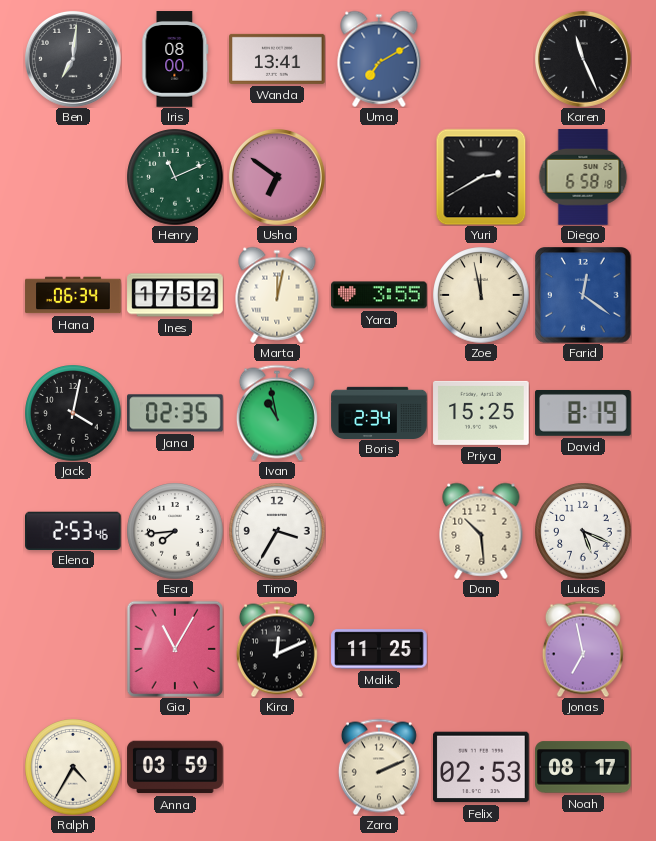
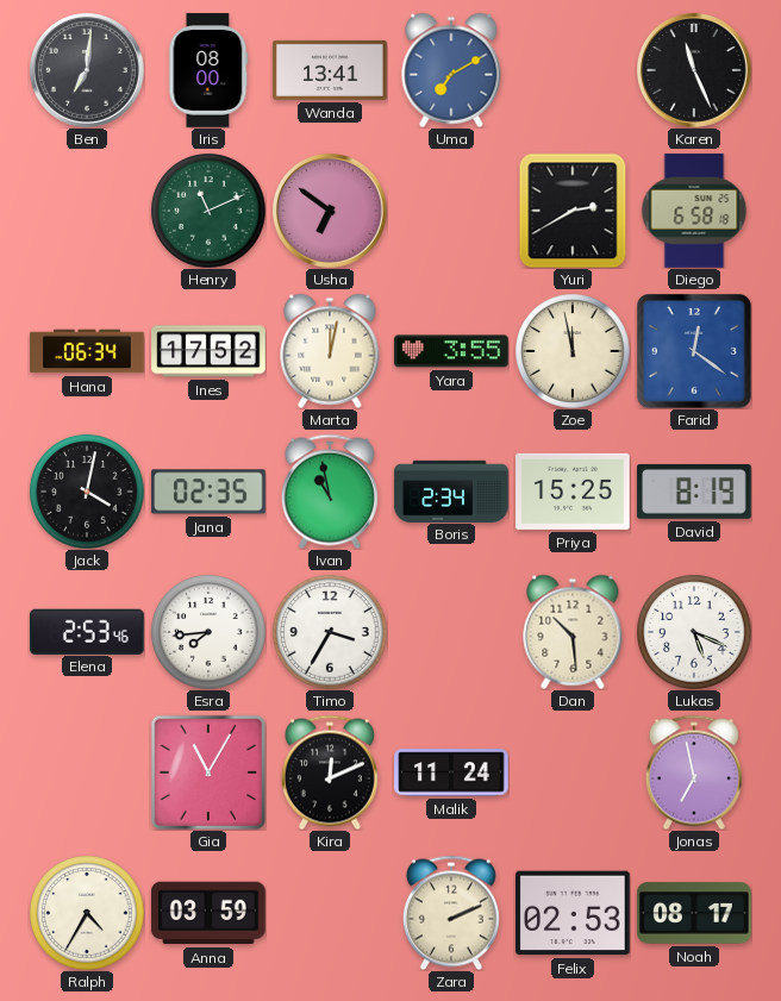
Malik: 11:25 -> 11:24 (451, 772)
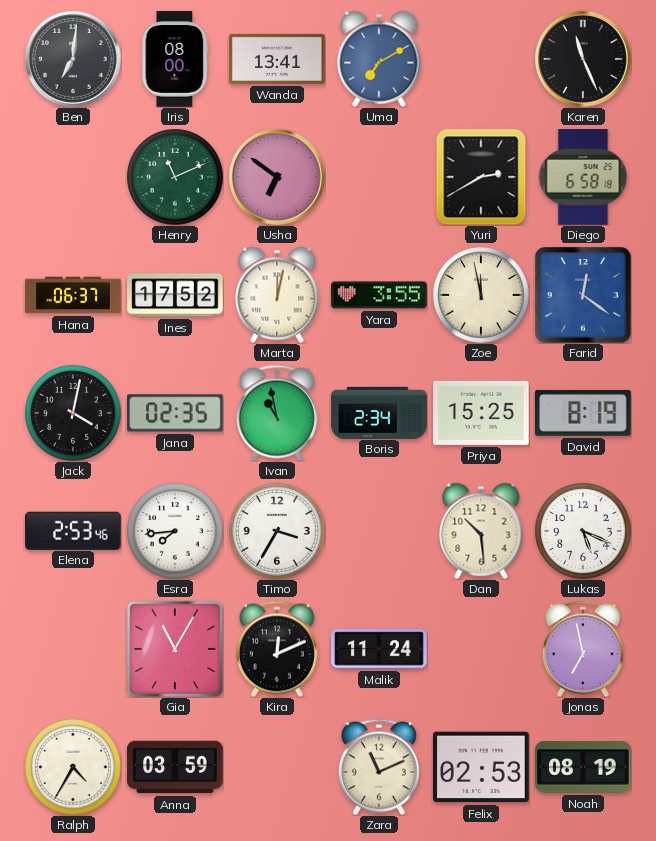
Hana: 06:34 -> 06:37 (73, 295)
Zara: 2:11 -> 11:11 (379, 767)
Noah: 08:17 -> 08:19 (583, 767)
